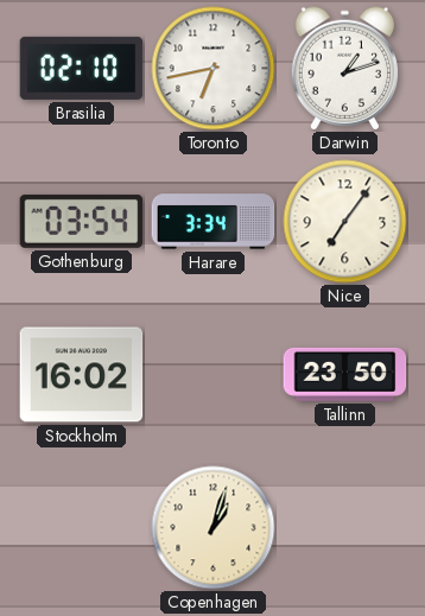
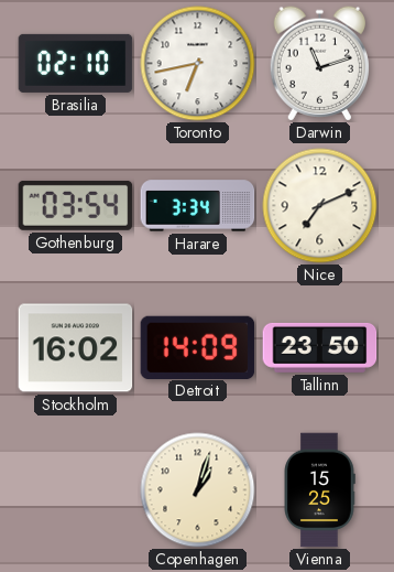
Darwin: 1:12 -> 11:12 (319, 64)
Nice: 7:06 -> 7:11 (320, 206)
Detroit: none -> 14:09 (198, 347)
Vienna: none -> 15:25 (319, 490)
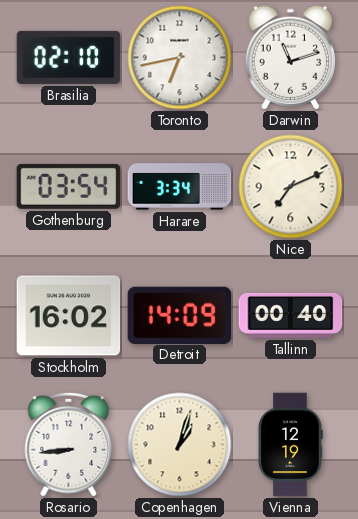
Tallinn: 23:50 -> 00:40 (291, 315)
Rosario: none -> 8:44 (69, 444)
Vienna: 15:25 -> 12:19 (290, 445)
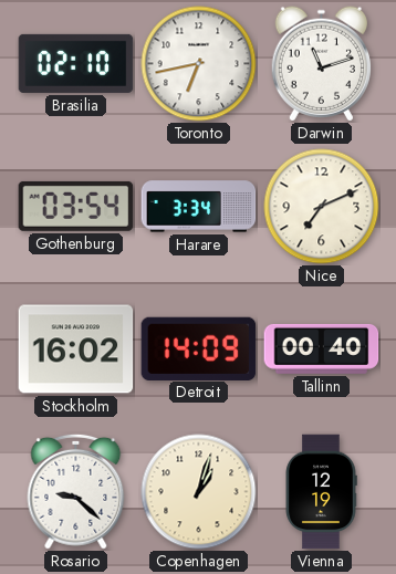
Rosario: 8:44 -> 9:22 (76, 491)
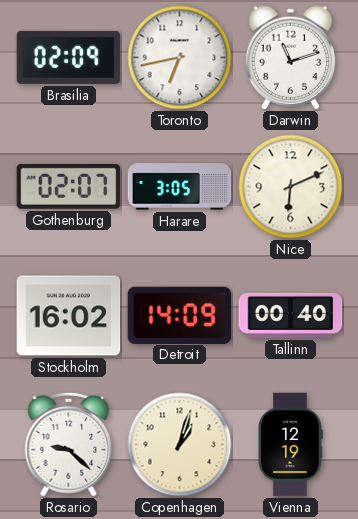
Brasilia: 02:10 -> 02:09 (69, 57)
Gothenburg: 03:54 -> 02:07 (69, 186)
Harare: 3:34 -> 3:05 (180, 187)
Nice: 7:11 -> 6:11 (291, 187)
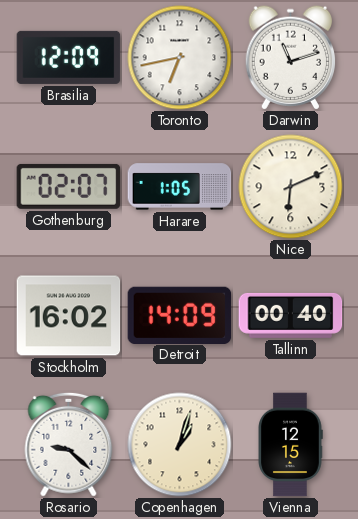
Brasilia: 02:09 -> 12:09 (69, 57)
Harare: 3:05 -> 1:05 (180, 187)
Vienna: 12:19 -> 12:15 (290, 445)
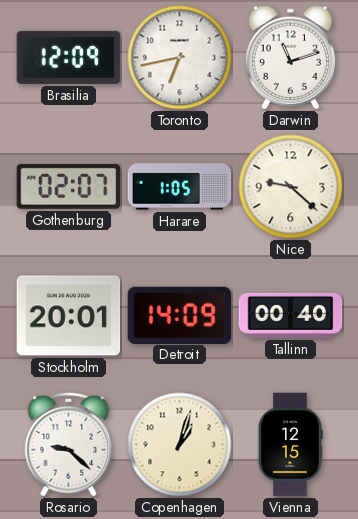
Nice: 6:11 -> 9:22 (291, 187)
Stockholm: 16:02 -> 20:01 (69, 316)
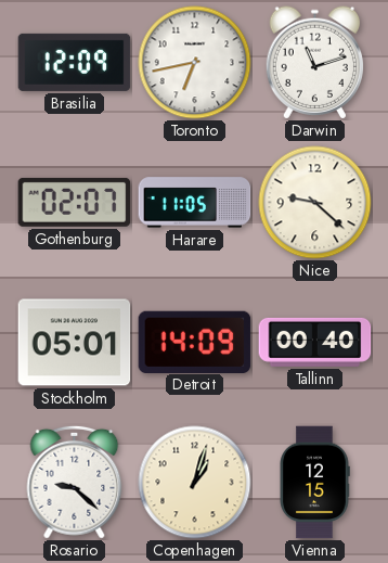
Harare: 1:05 -> 11:05 (195, 203)
Stockholm: 20:01 -> 05:01 (75, 343)
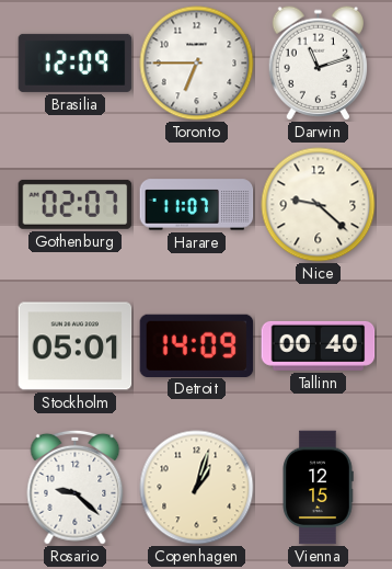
Toronto: 6:43 -> 6:45 (197, 64)
Harare: 11:05 -> 11:07 (197, 205)
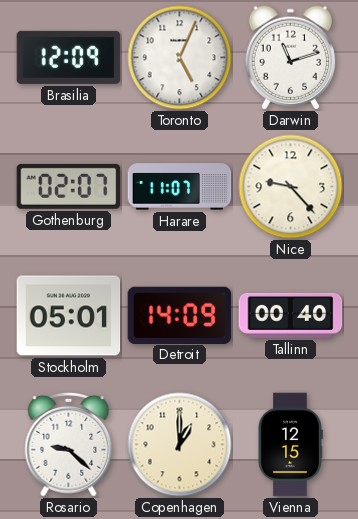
Toronto: 6:45 -> 5:04 (180, 58)
Nice: 9:22 -> 9:23 (291, 187)
Copenhagen: 1:03 -> 1:00 (180, 445)
